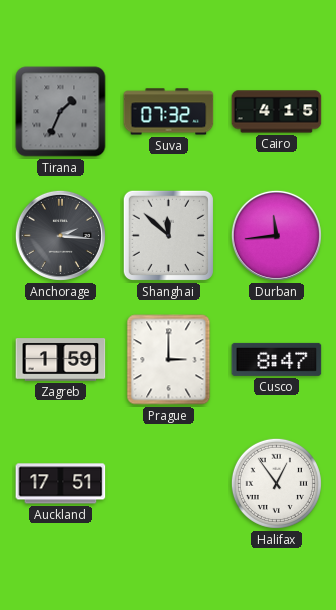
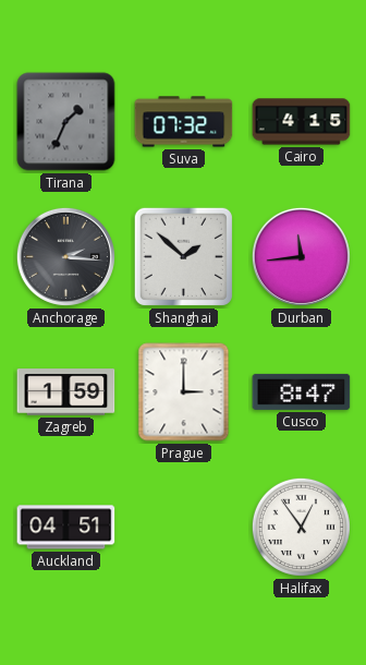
Shanghai: 11:52 -> 1:52 (183, 256)
Auckland: 17:51 -> 04:51 (66, 528)
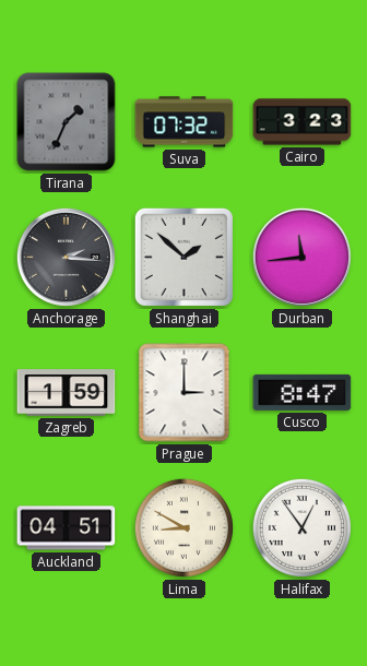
Cairo: 4:15 -> 3:23 (303, 122)
Lima: none -> 8:50 (183, 527)
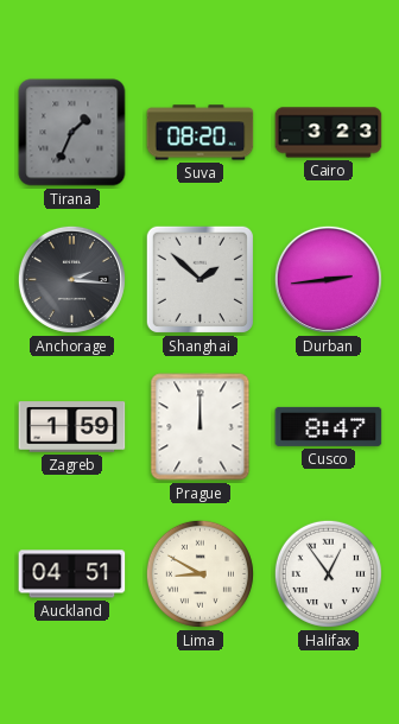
Suva: 07:32 -> 08:20 (201, 133)
Durban: 11:44 -> 2:44 (328, 279)
Prague: 3:00 -> 12:00 (201, 427)
